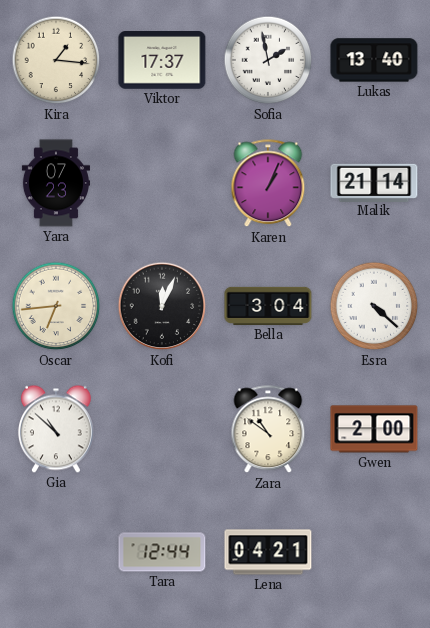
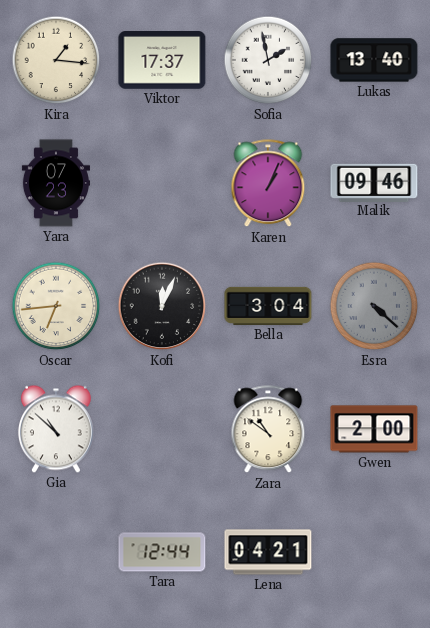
Malik: 21:14 -> 09:46 (374, 182)
Esra dial: white -> grey (374, 306)
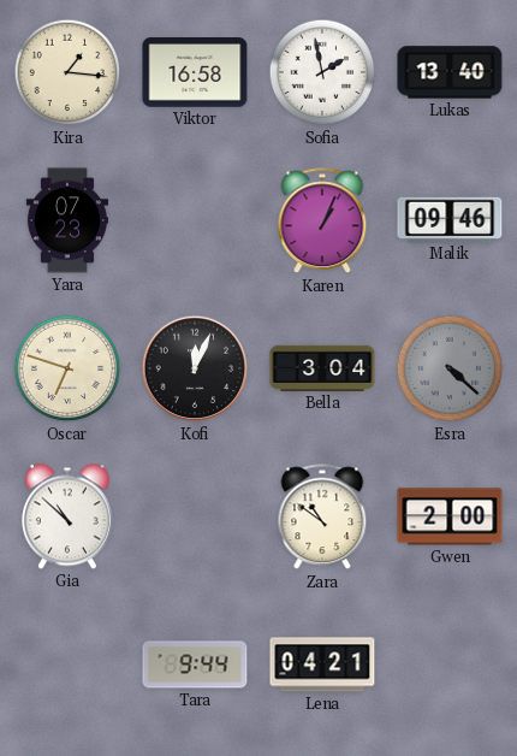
Viktor: 17:37 -> 16:58 (195, 73)
Oscar: 6:44 -> 6:48 (67, 368)
Tara: 12:44 -> 9:44 (195, 665)
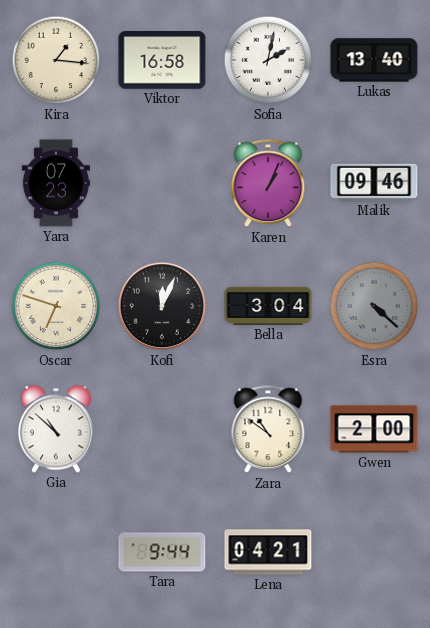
Sofia: 1:58 -> 2:02 (268, 60)
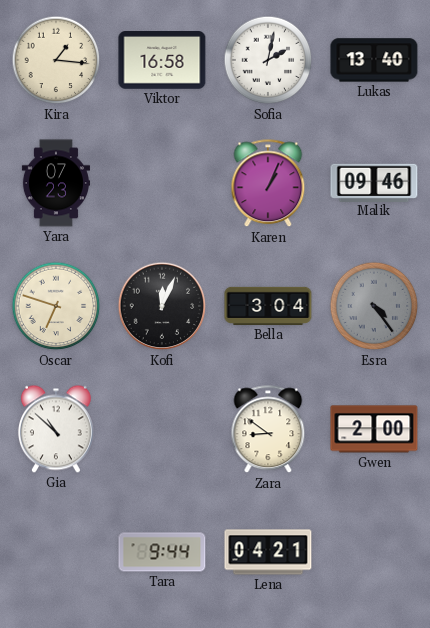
Esra: 4:22 -> 4:24 (374, 306)
Zara: 10:51 -> 8:51 (268, 430)
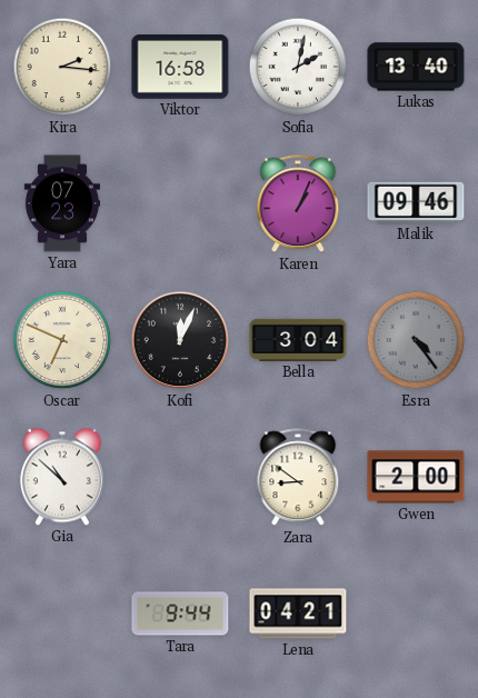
Kira: 1:16 -> 2:16 (62, 67)
Oscar: 6:48 -> 6:49 (62, 340)
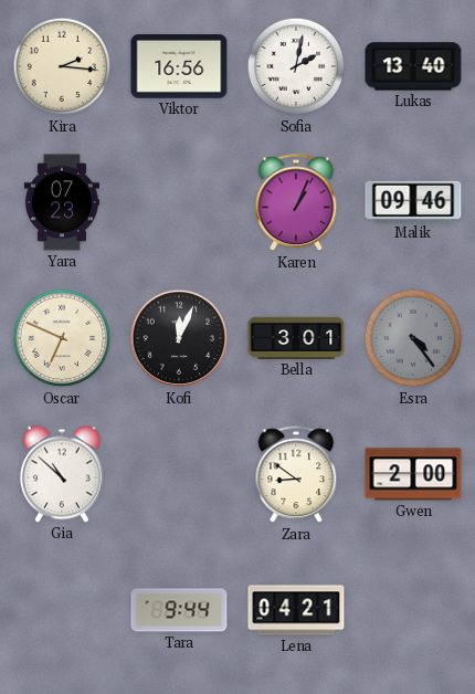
Viktor: 16:58 -> 16:56 (179, 67)
Bella: 3:04 -> 3:01 (296, 338)
